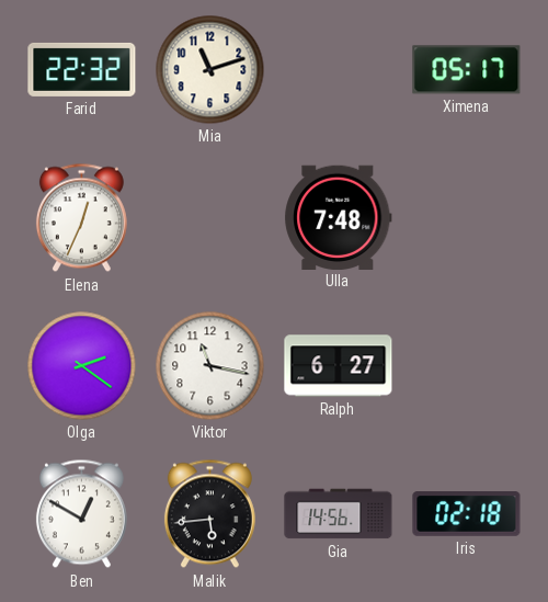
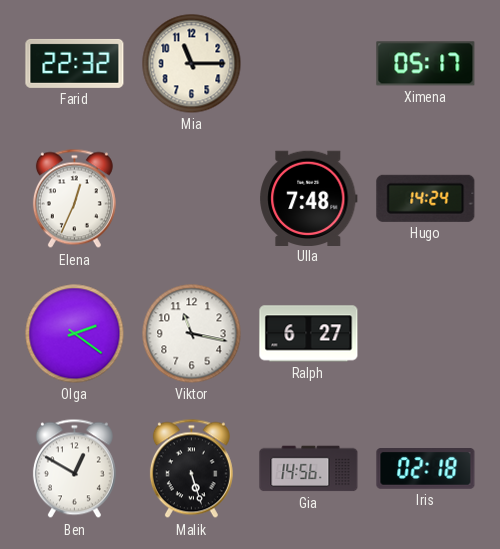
Mia: 11:12 -> 11:15 (192, 64)
Hugo: none -> 14:24 (426, 198)
Malik: 5:44 -> 5:27 (191, 469)
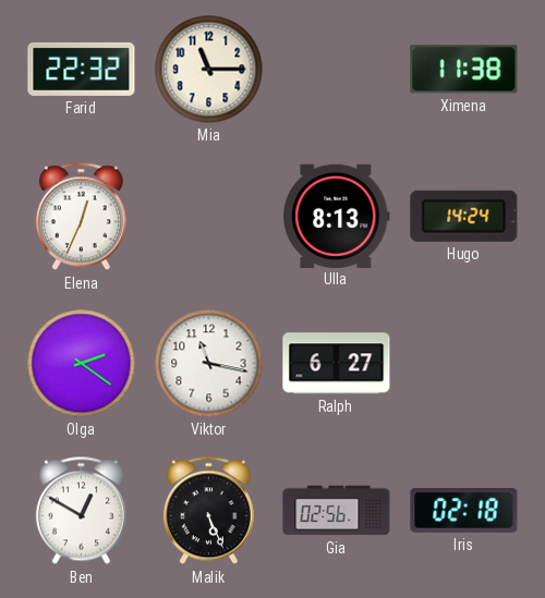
Ximena: 05:17 -> 11:38 (464, 70)
Ulla: 7:48 -> 8:13 (337, 216)
Malik: 5:27 -> 5:26 (208, 511)
Gia: 14:56 -> 02:56 (337, 511)
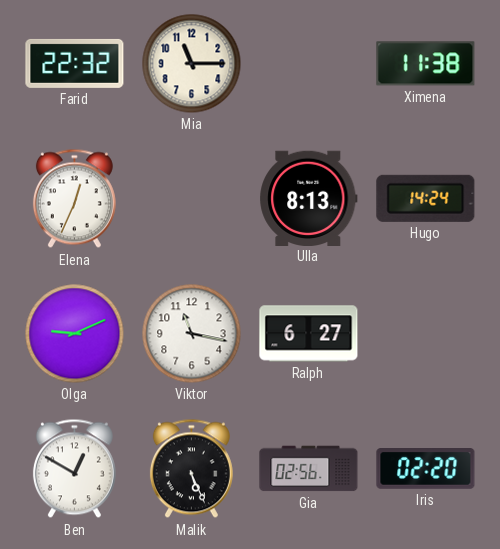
Olga: 2:21 -> 9:11 (75, 334)
Iris: 02:18 -> 02:20 (426, 469)
